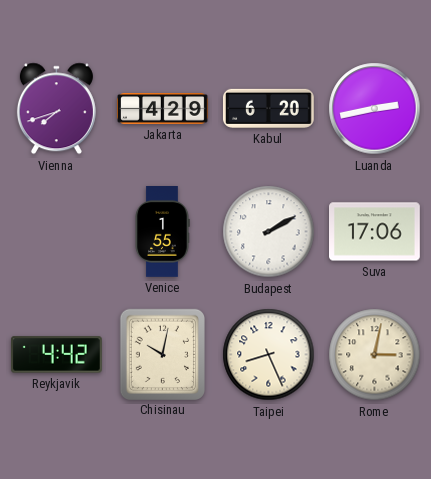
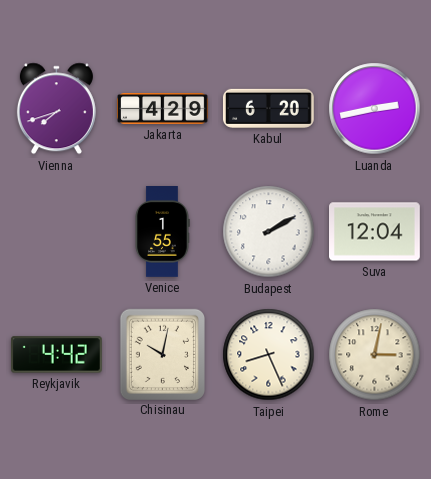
Suva: 17:06 -> 12:04 (375, 232)
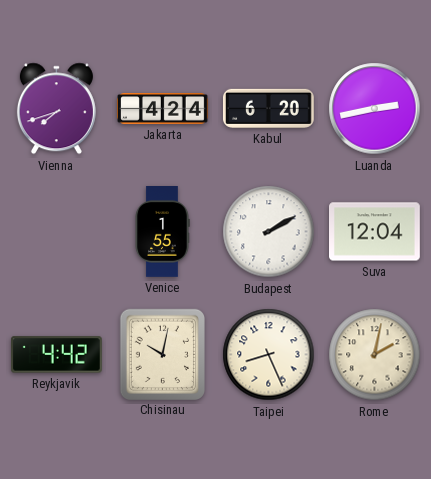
Jakarta: 4:29 -> 4:24 (163, 109)
Rome: 3:02 -> 2:02 (375, 355)
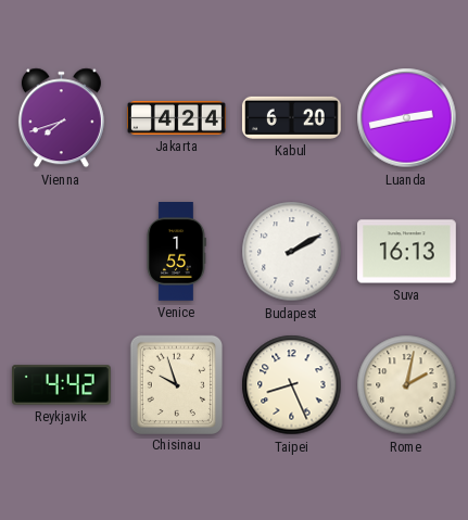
Suva: 12:04 -> 16:13 (407, 252)
Chisinau: 10:02 -> 9:57 (176, 384)
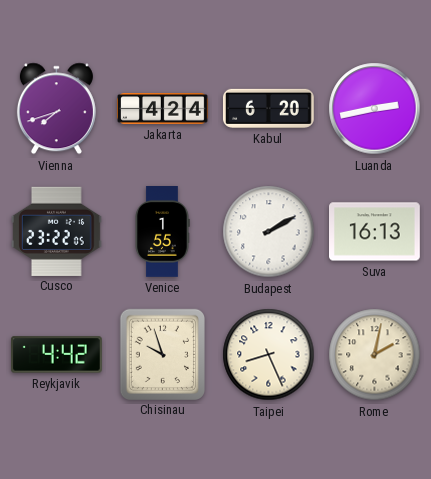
Cusco: none -> 23:22 (56, 231)
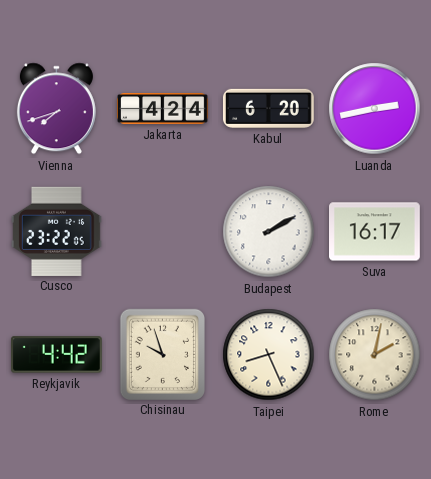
Venice: 1:55 -> none (162, 232)
Suva: 16:13 -> 16:17 (375, 232)
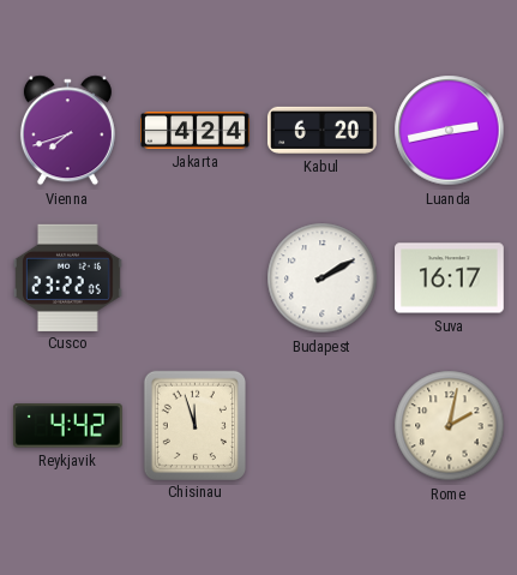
Chisinau: 9:57 -> 11:57 (194, 425)
Taipei: 8:26 -> none (269, 355)
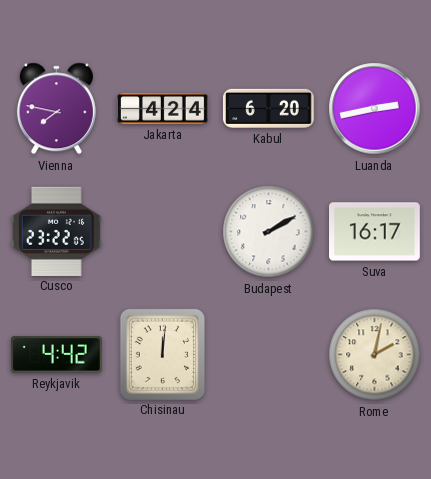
Vienna: 7:42 -> 7:47 (56, 109)
Chisinau: 11:57 -> 12:01 (162, 354)
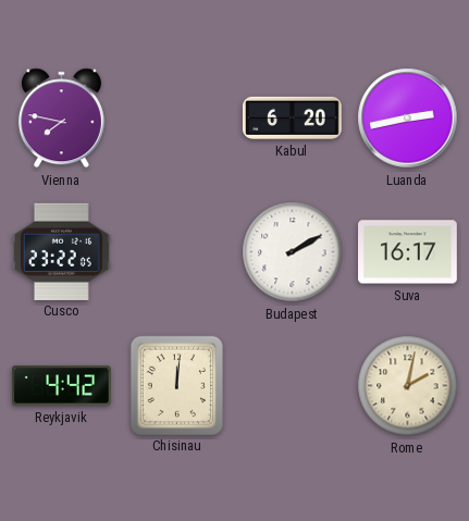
Jakarta: 4:24 -> none (163, 109)
